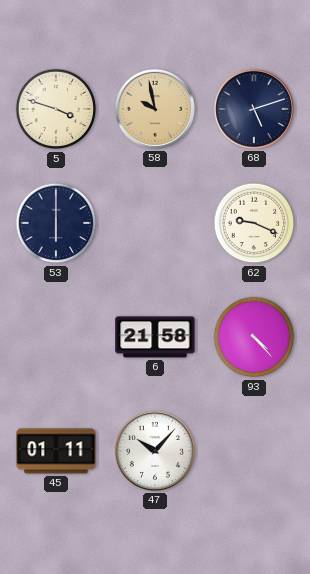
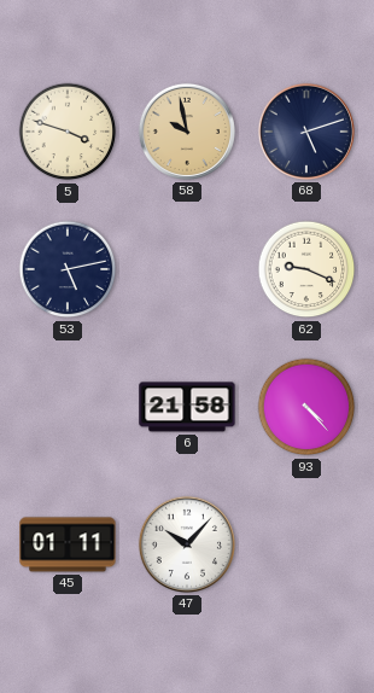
53: 6:00 -> 5:13 (68, 269)
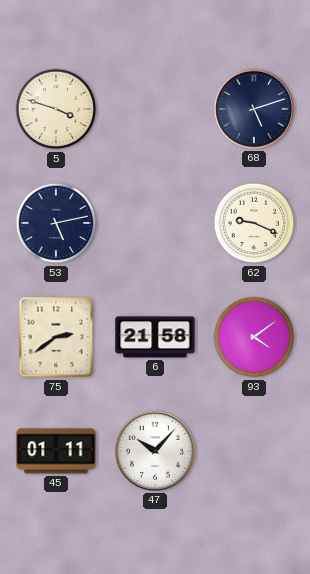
58: 9:58 -> none (187, 132)
75: none -> 2:39 (56, 337)
93: 4:23 -> 4:09 (254, 337)
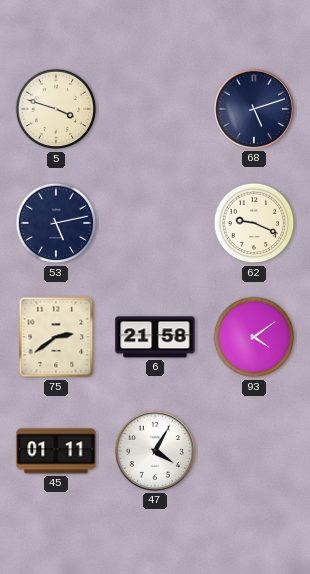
47: 10:07 -> 4:05 (155, 451)
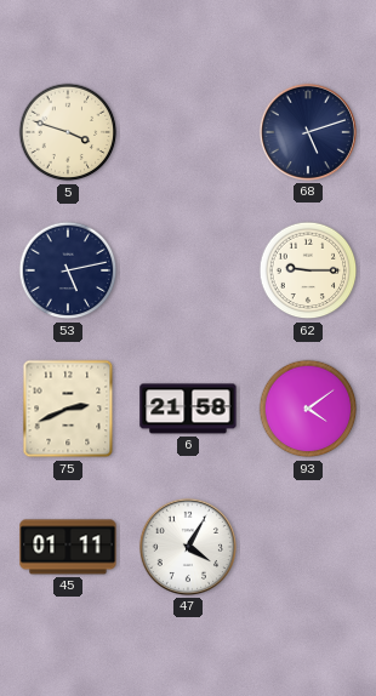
62: 9:19 -> 9:15 (308, 270)
75: 2:39 -> 2:41 (68, 409)
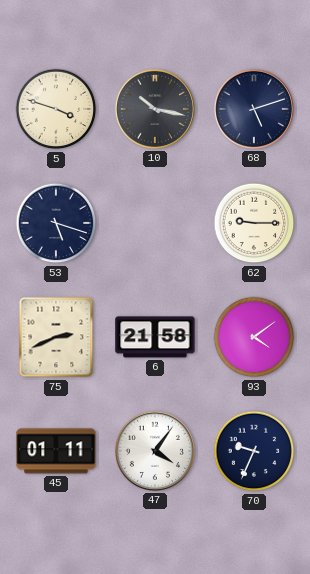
10: none -> 10:17 (155, 109)
53: 5:13 -> 5:18 (56, 223)
47: 4:05 -> 4:06 (155, 451)
70: none -> 9:34 (254, 451)
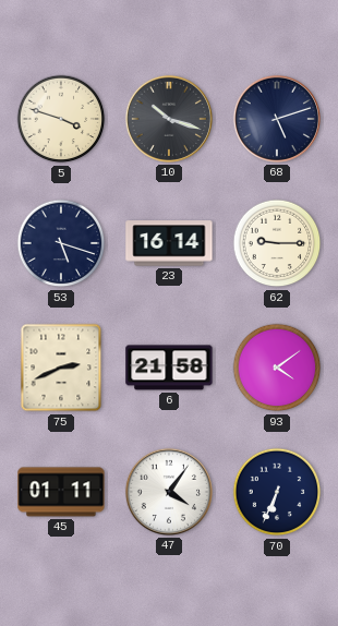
10: 10:17 -> 10:18 (169, 119)
23: none -> 16:14 (169, 243)
70: 9:34 -> 6:34 (277, 492)
